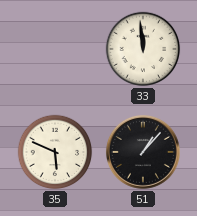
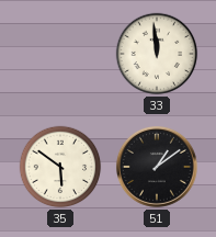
35: 5:49 -> 5:51 (60, 167)
51: 1:07 -> 1:09 (157, 167)
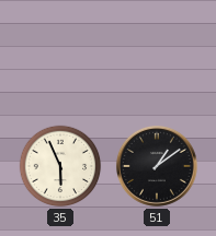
33: 11:59 -> none (157, 54)
35: 5:51 -> 5:56 (60, 166)
